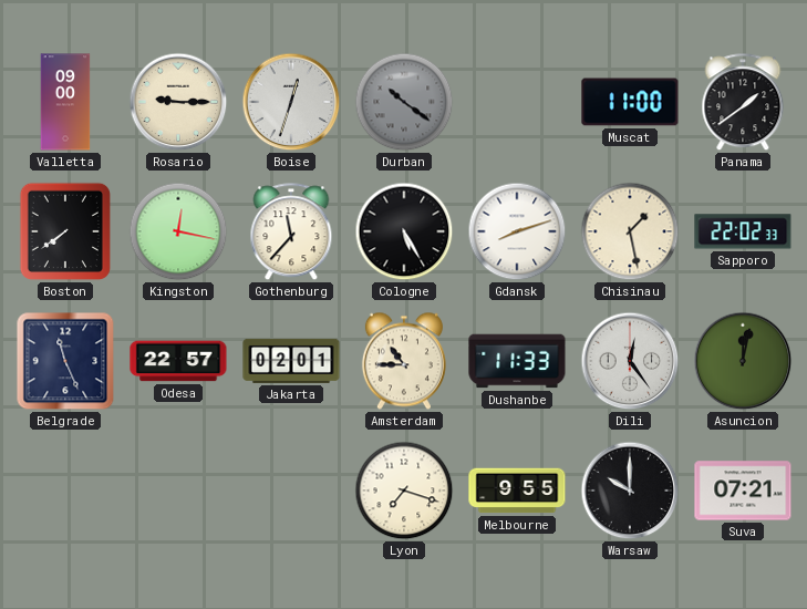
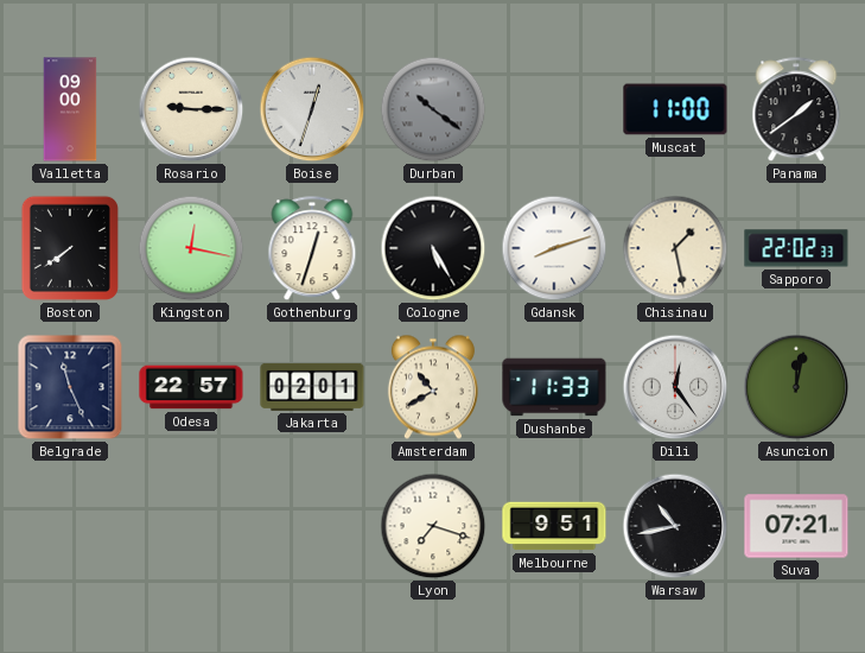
Gothenburg: 11:37 -> 12:33 (312, 249)
Amsterdam: 10:45 -> 10:40 (433, 387)
Melbourne: 9:55 -> 9:51 (554, 526)
Warsaw: 10:00 -> 10:43 (675, 526)
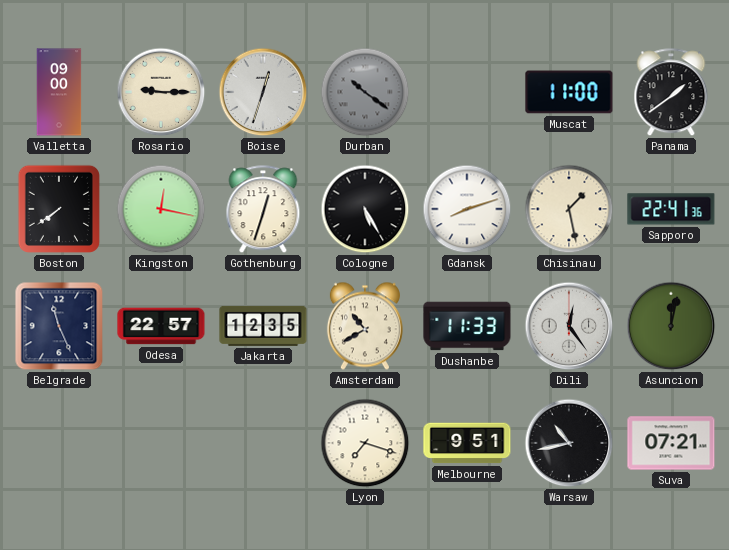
Sapporo: 22:02 -> 22:41 (671, 209)
Jakarta: 02:01 -> 12:35 (263, 326)
